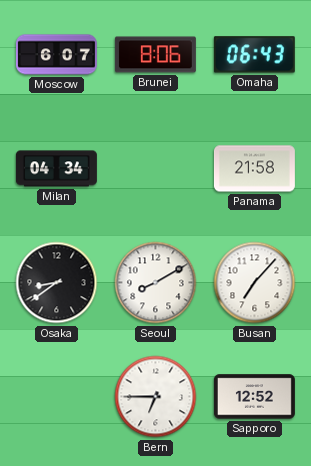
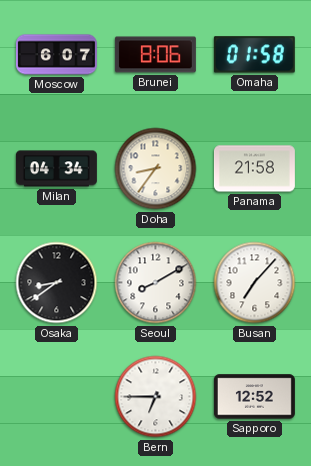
Omaha: 06:43 -> 01:58 (254, 55)
Doha: none -> 8:36 (156, 169)
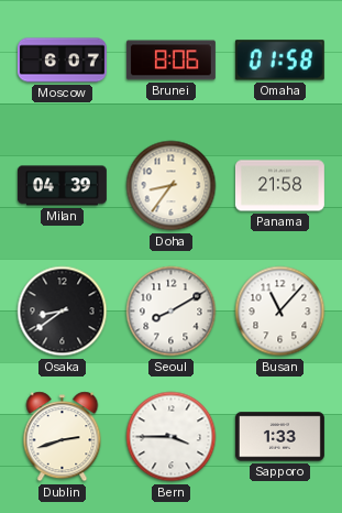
Milan: 04:34 -> 04:39 (62, 186)
Busan: 7:07 -> 11:07 (280, 312)
Dublin: none -> 2:42 (63, 437)
Bern: 6:45 -> 3:45 (172, 437)
Sapporo: 12:52 -> 1:33 (279, 437)
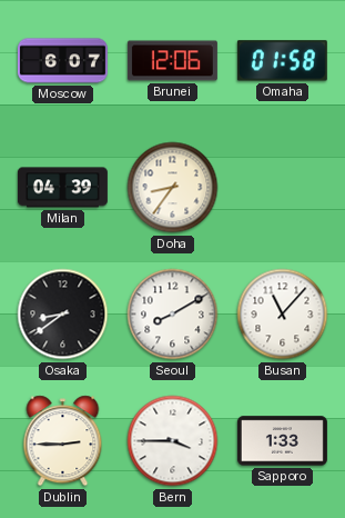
Brunei: 8:06 -> 12:06 (172, 61)
Panama: 21:58 -> none (279, 186)
Dublin: 2:42 -> 2:45 (63, 441)
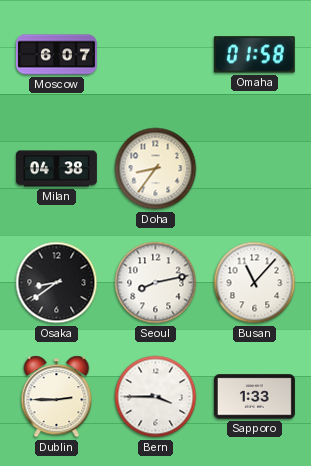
Brunei: 12:06 -> none (172, 61)
Milan: 04:39 -> 04:38 (56, 169)
Seoul: 8:10 -> 8:13 (156, 283)
